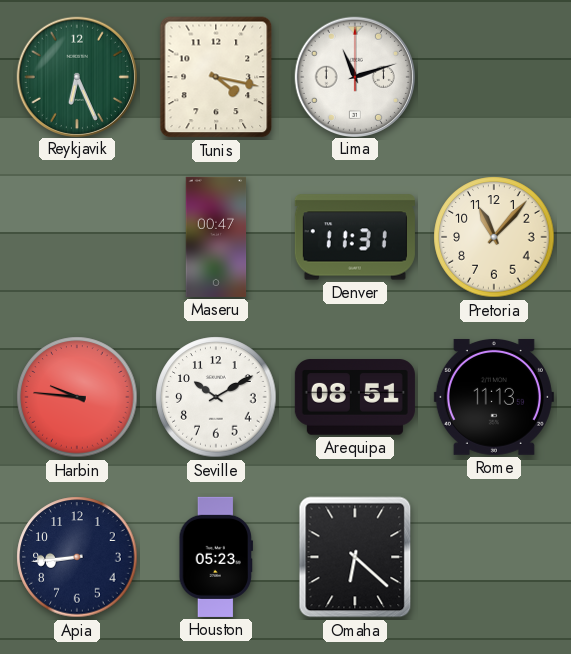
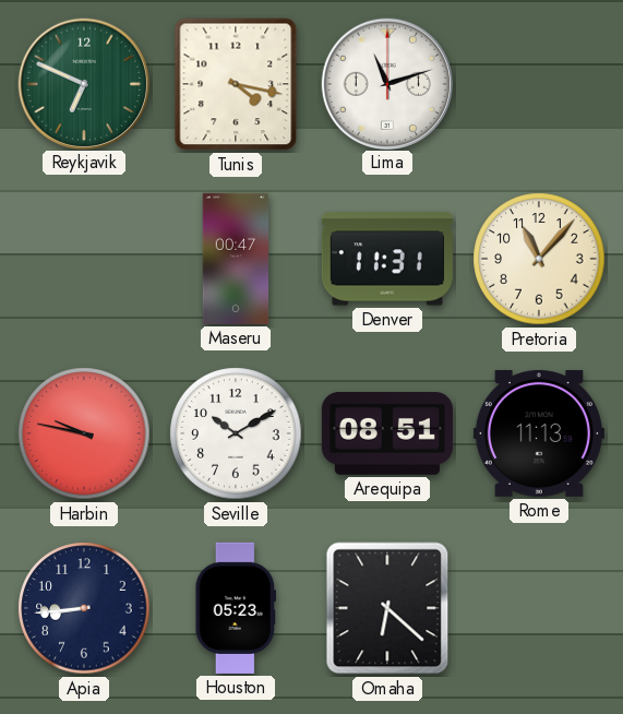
Reykjavik: 6:26 -> 6:49 (83, 83)
Harbin: 9:46 -> 9:47 (84, 433)
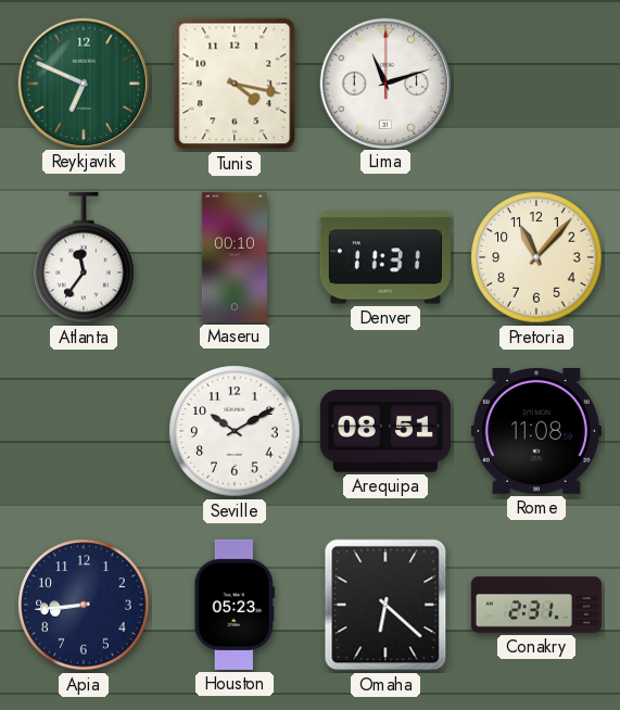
Atlanta: none -> 11:36 (84, 257)
Maseru: 00:47 -> 00:10 (235, 257)
Harbin: 9:47 -> none (84, 433)
Rome: 11:13 -> 11:08 (536, 431)
Conakry: none -> 2:31 (536, 605)
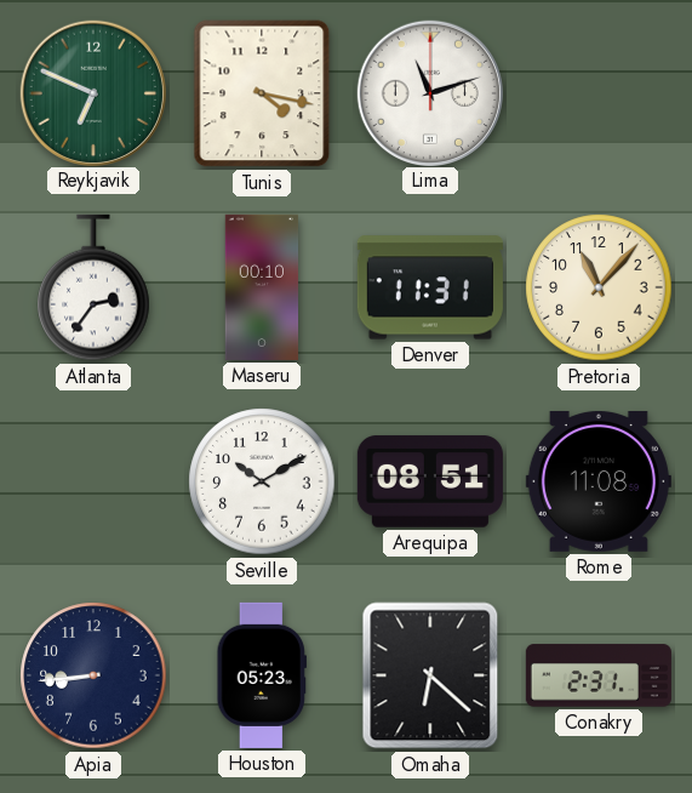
Atlanta: 11:36 -> 2:36 (93, 287)
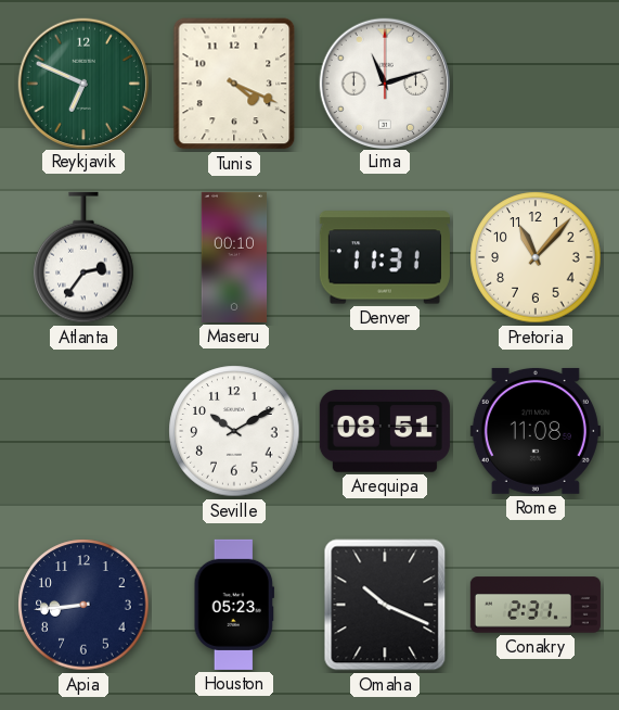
Tunis: 4:17 -> 4:19 (234, 84)
Omaha: 6:22 -> 10:19 (385, 605)
